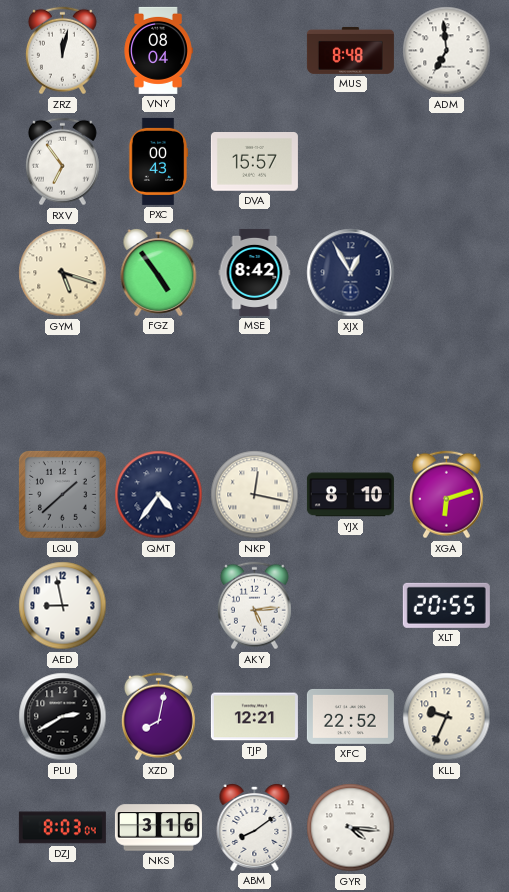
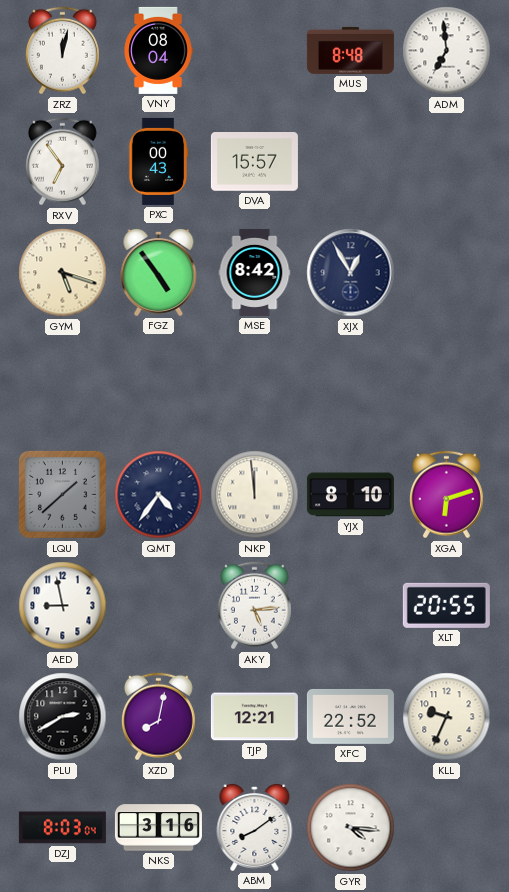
NKP: 12:17 -> 11:59 (255, 495)
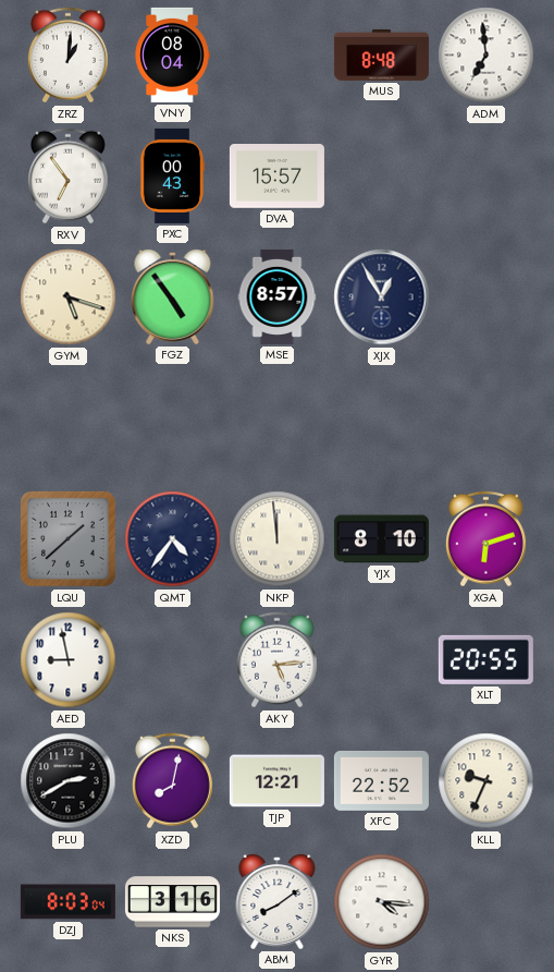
ZRZ: 12:02 -> 1:01 (67, 56)
MSE: 8:42 -> 8:57 (278, 296)
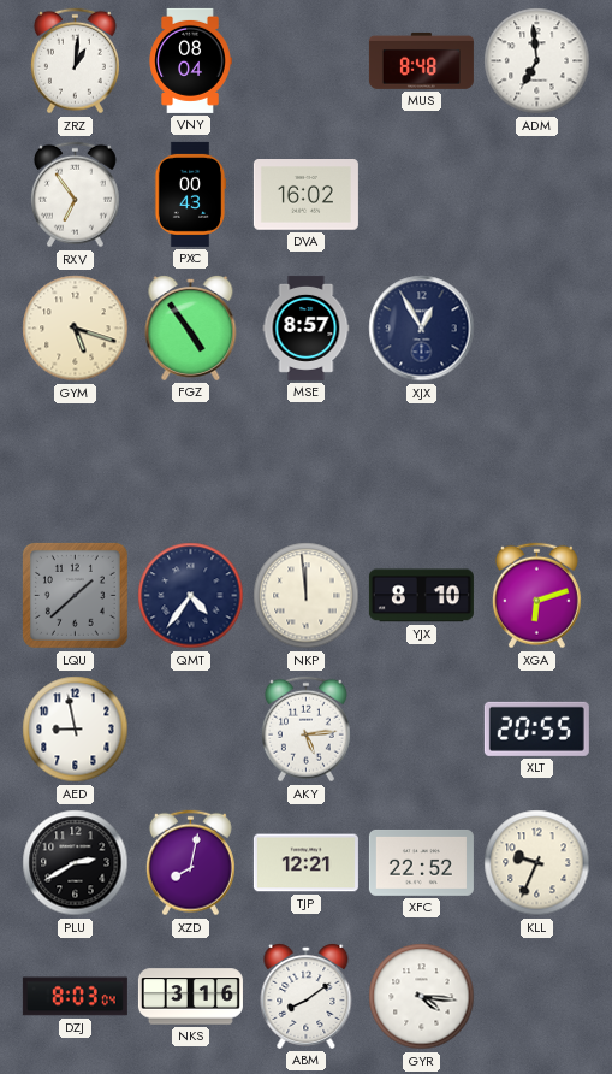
DVA: 15:57 -> 16:02 (305, 195)
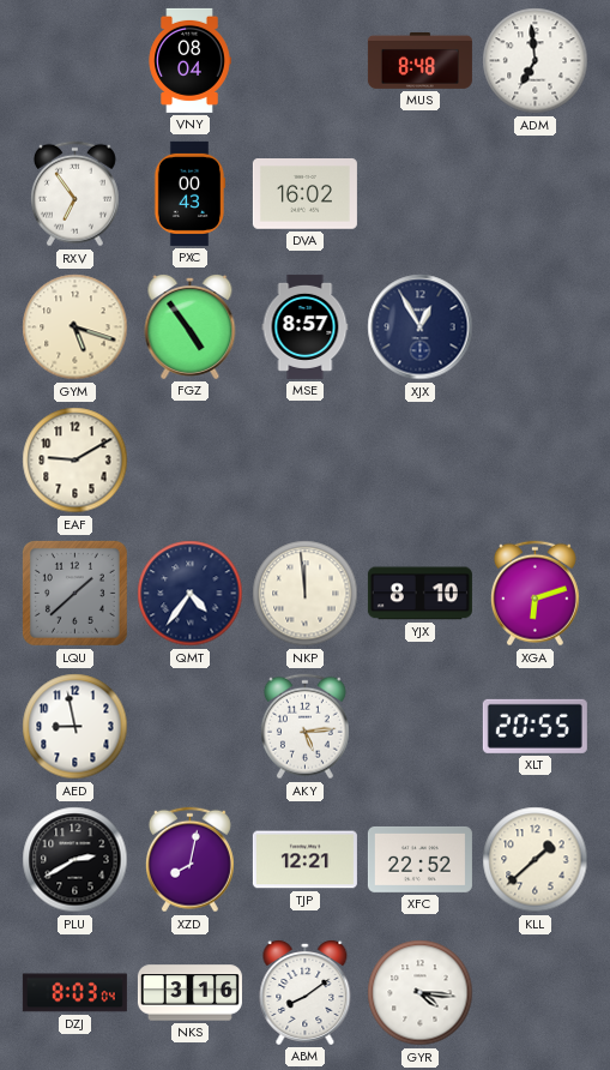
ZRZ: 1:01 -> none (75, 61)
EAF: none -> 9:10 (76, 461)
KLL: 9:34 -> 1:38 (536, 860)
